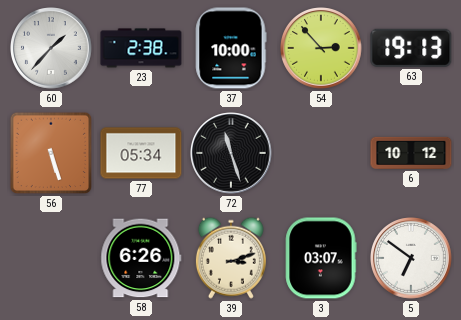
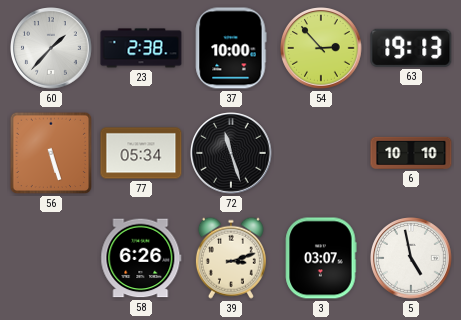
6: 10:12 -> 10:10 (411, 153)
5: 6:51 -> 4:58 (411, 258)
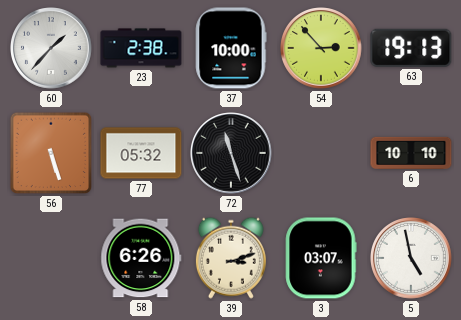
77: 05:34 -> 05:32 (141, 153)
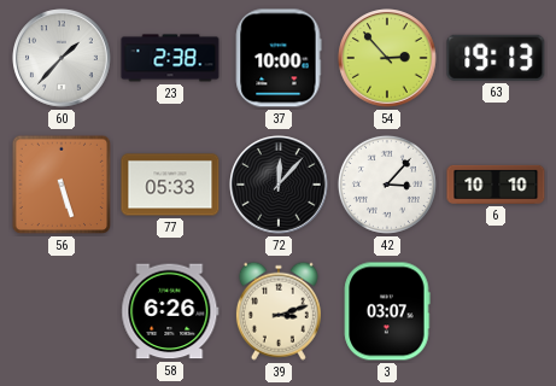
77: 05:32 -> 05:33 (170, 185)
72: 11:27 -> 12:07 (279, 185)
42: none -> 3:07 (387, 185)
5: 4:58 -> none (411, 258)
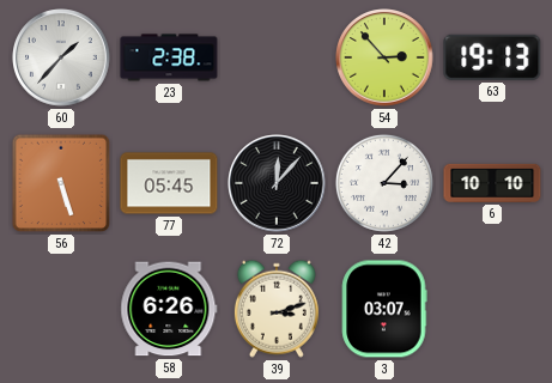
37: 10:00 -> none (279, 58)
77: 05:33 -> 05:45 (169, 183)
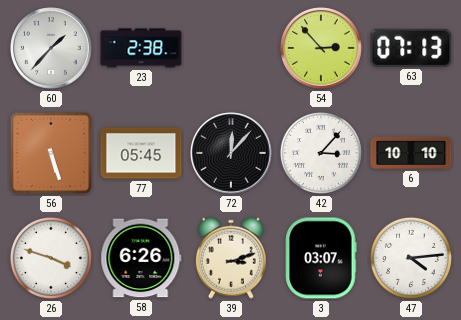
63: 19:13 -> 07:13 (411, 48)
26: none -> 3:48 (51, 258)
47: none -> 4:14 (411, 258)
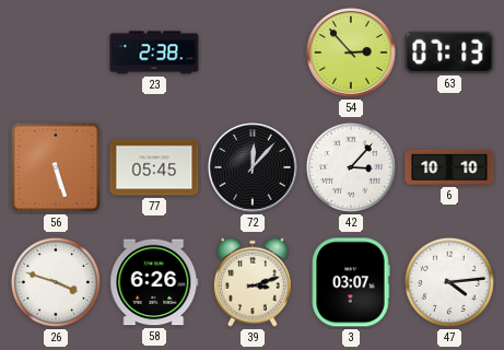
60: 1:37 -> none (51, 48)
